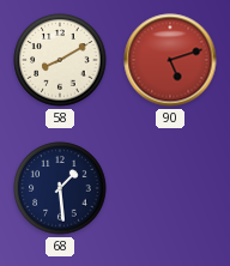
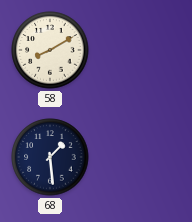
90: 5:12 -> none (170, 60)
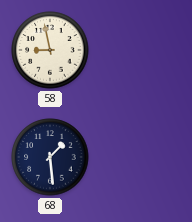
58: 8:10 -> 8:58 (50, 50)
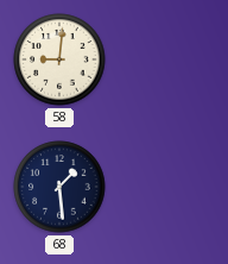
58: 8:58 -> 9:01 (59, 59)
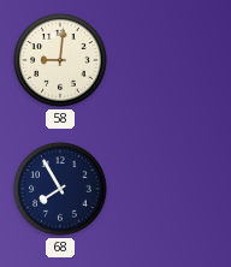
68: 1:29 -> 7:55 (60, 189)
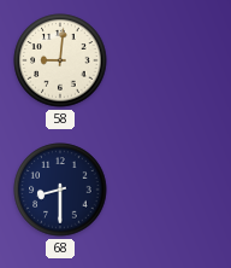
68: 7:55 -> 8:30 (60, 190)
